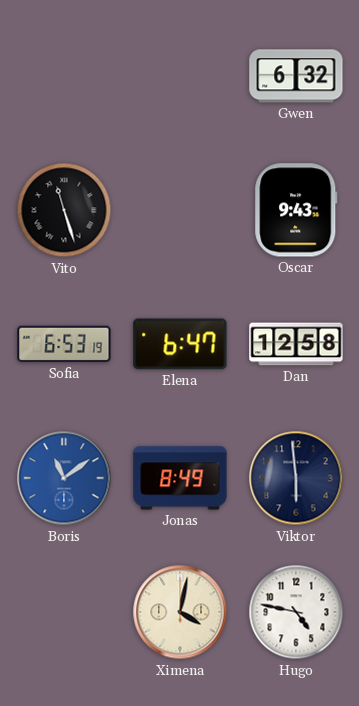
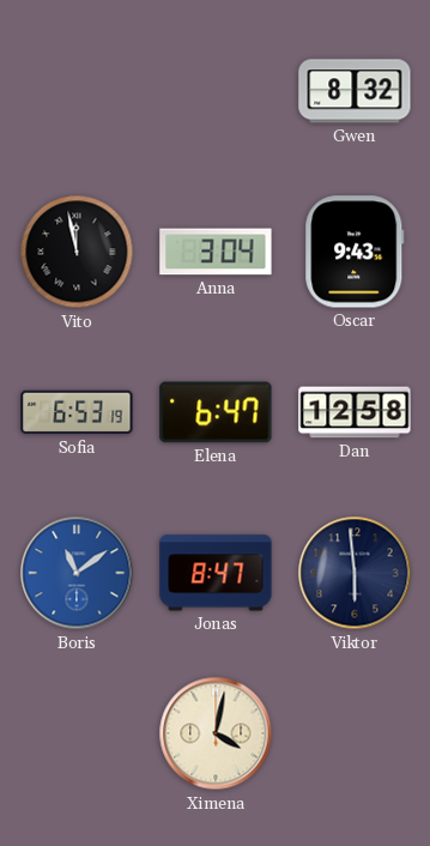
Gwen: 6:32 -> 8:32 (355, 91)
Vito: 11:27 -> 11:58 (77, 252)
Anna: none -> 3:04 (216, 252)
Jonas: 8:49 -> 8:47 (216, 573)
Hugo: 4:47 -> none (296, 612)
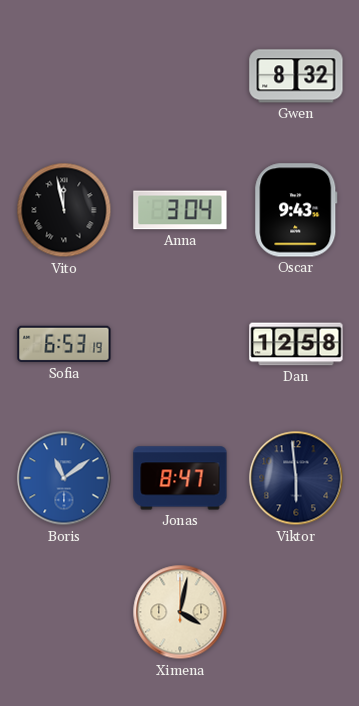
Elena: 6:47 -> none (216, 412)
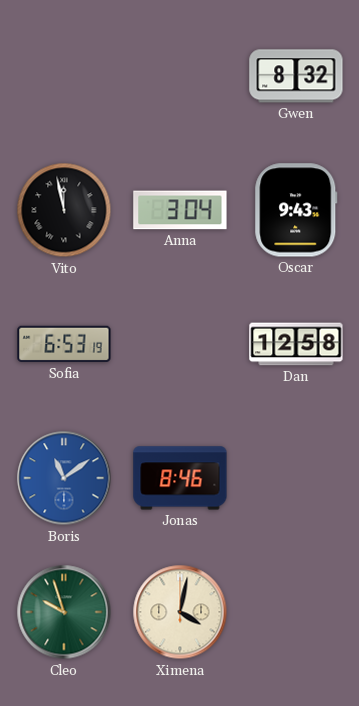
Jonas: 8:47 -> 8:46 (180, 478)
Viktor: 5:59 -> none (296, 478)
Cleo: none -> 9:57 (64, 612)
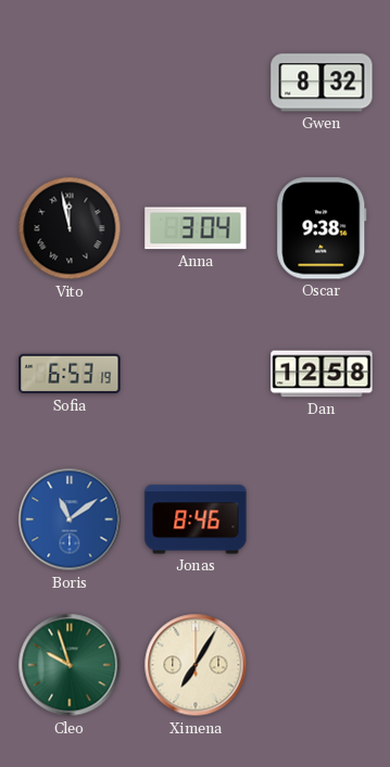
Oscar: 9:43 -> 9:38 (322, 228)
Ximena: 4:02 -> 7:05 (196, 665)
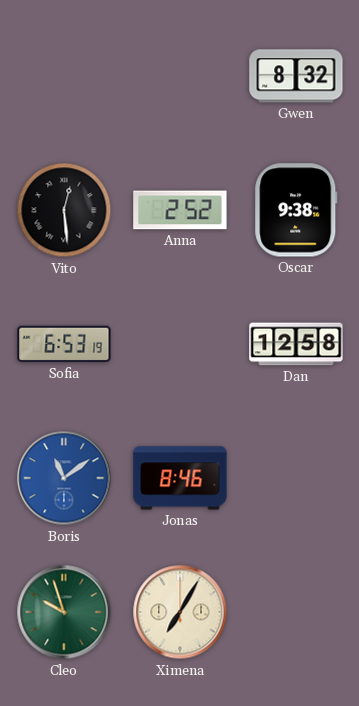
Vito: 11:58 -> 12:29 (64, 210)
Anna: 3:04 -> 2:52 (180, 210)
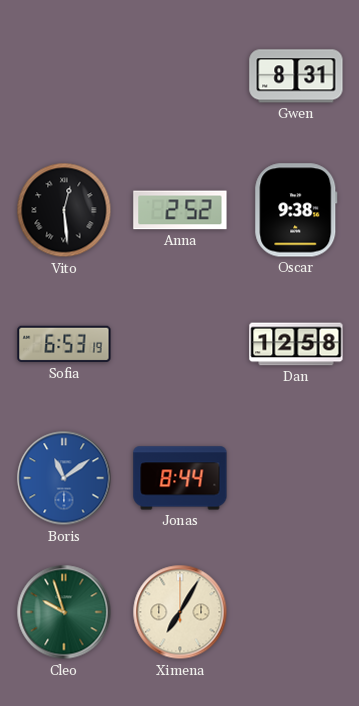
Gwen: 8:32 -> 8:31 (296, 76)
Jonas: 8:46 -> 8:44 (180, 478)
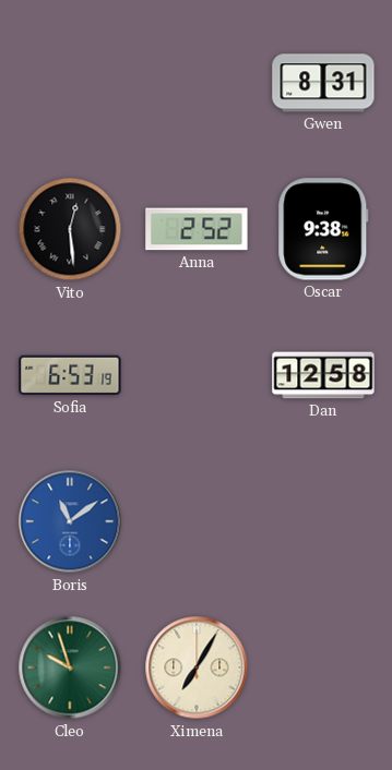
Jonas: 8:44 -> none (180, 478)
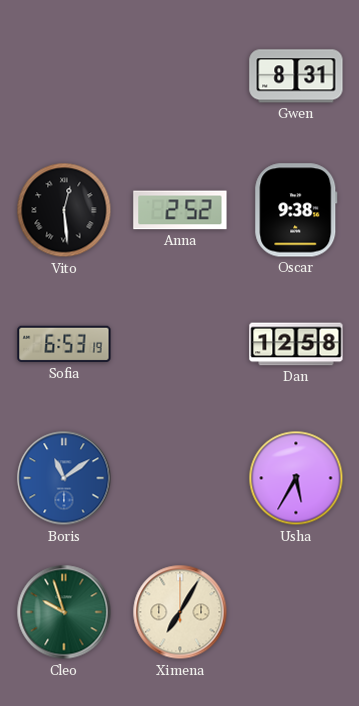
Usha: none -> 5:35 (296, 478)
